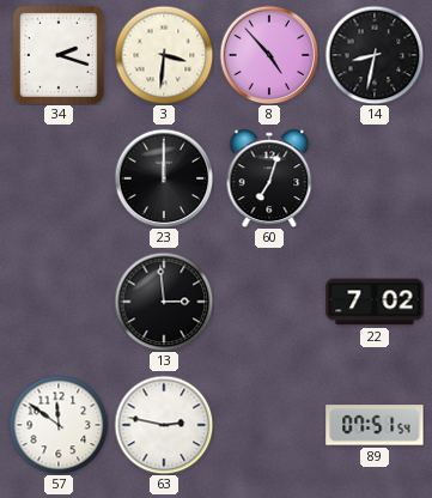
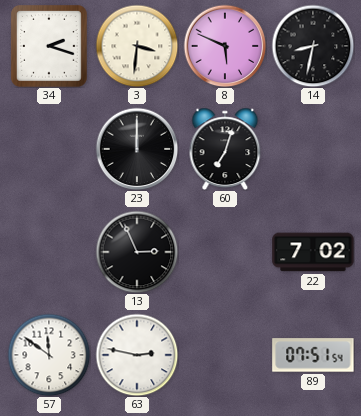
8: 4:53 -> 5:49 (225, 46)
13: 2:59 -> 2:56 (137, 252)
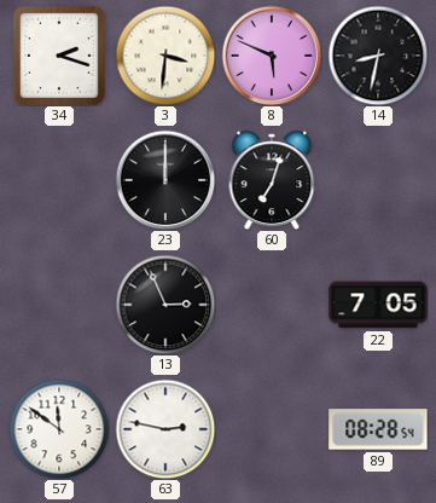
22: 7:02 -> 7:05 (378, 305)
89: 07:51 -> 08:28 (378, 429)
